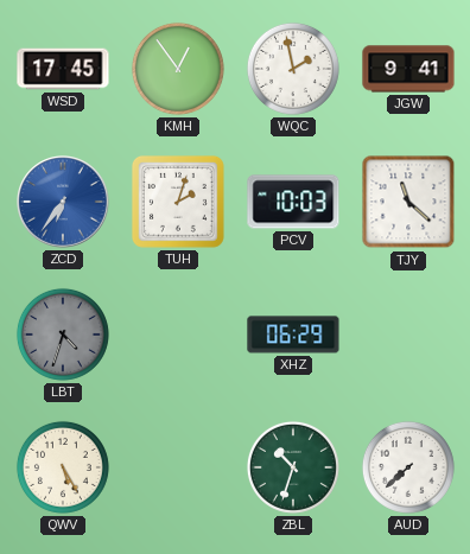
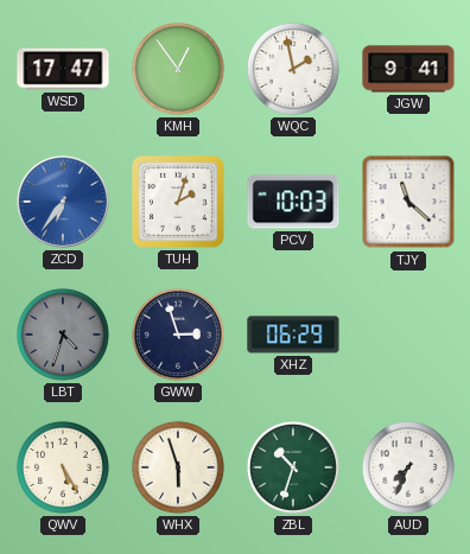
WSD: 17:45 -> 17:47 (63, 69)
GWW: none -> 2:57 (178, 335)
WHX: none -> 5:57 (178, 467)
AUD: 7:38 -> 7:34 (408, 467)
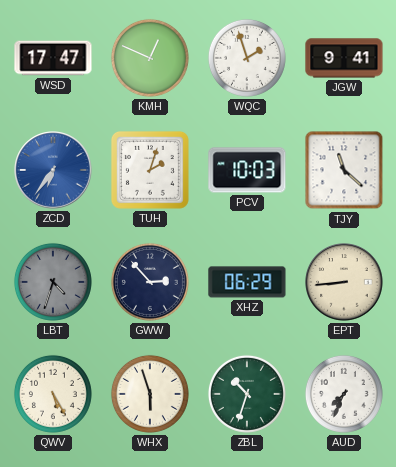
KMH: 12:54 -> 12:49 (150, 58)
WQC: 1:58 -> 1:57 (247, 58)
GWW: 2:57 -> 2:53 (150, 282)
EPT: none -> 8:44 (344, 282)
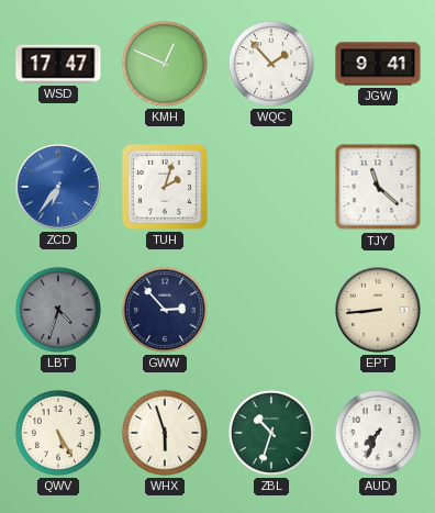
WQC: 1:57 -> 1:53 (271, 64)
PCV: 10:03 -> none (247, 170)
XHZ: 06:29 -> none (247, 282)
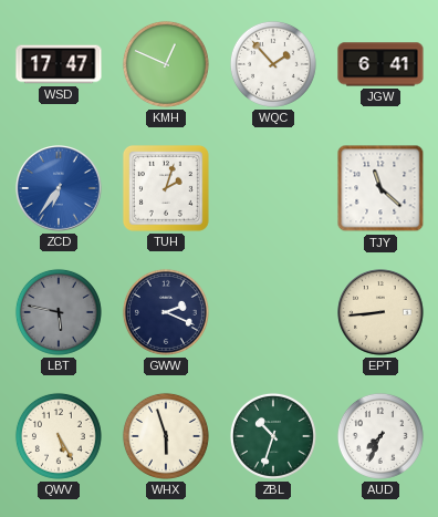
JGW: 9:41 -> 6:41 (380, 64)
LBT: 4:33 -> 5:47 (59, 312)
GWW: 2:53 -> 2:19 (166, 312)
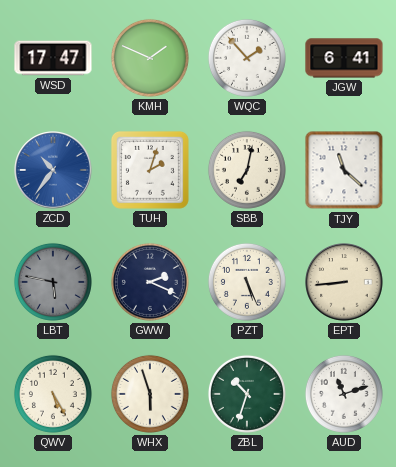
KMH: 12:49 -> 1:49 (150, 58)
ZCD: 6:36 -> 10:36 (53, 170)
SBB: none -> 7:02 (247, 170)
PZT: none -> 5:26 (247, 282)
AUD: 7:34 -> 11:12 (344, 394)
